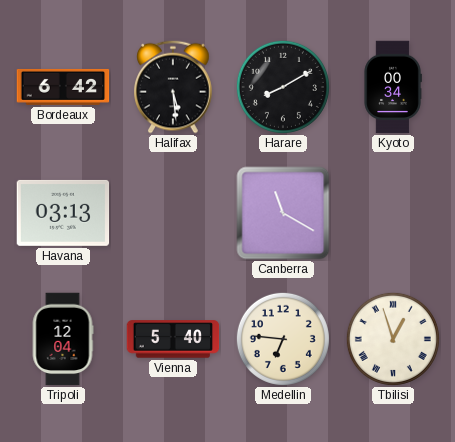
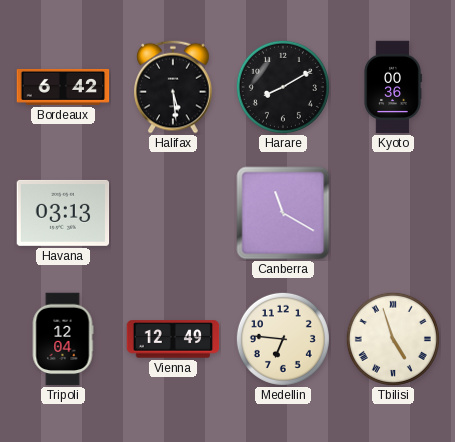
Kyoto: 00:34 -> 00:36 (393, 87)
Vienna: 5:40 -> 12:49 (173, 339)
Tbilisi: 12:57 -> 4:57 (393, 339)
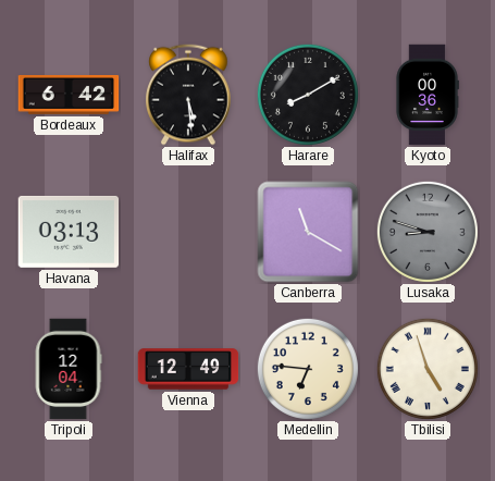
Lusaka: none -> 8:48 (428, 232)
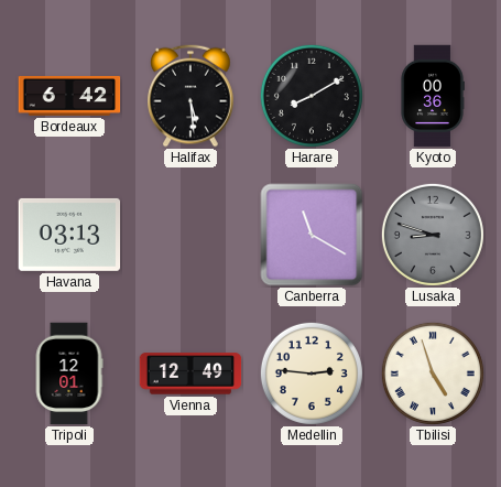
Tripoli: 12:04 -> 12:01 (69, 374)
Medellin: 6:46 -> 2:46 (312, 374)
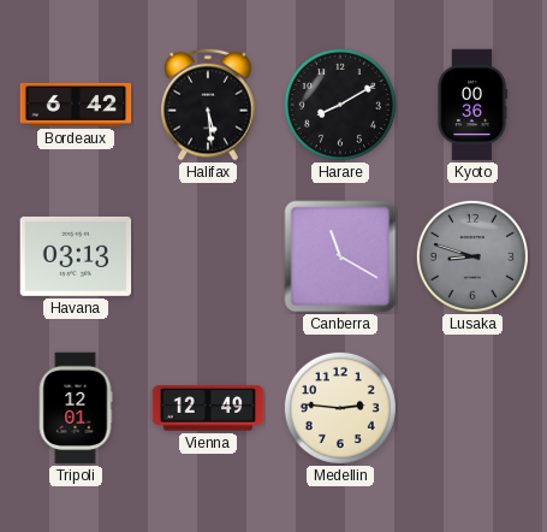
Tbilisi: 4:57 -> none (433, 374)
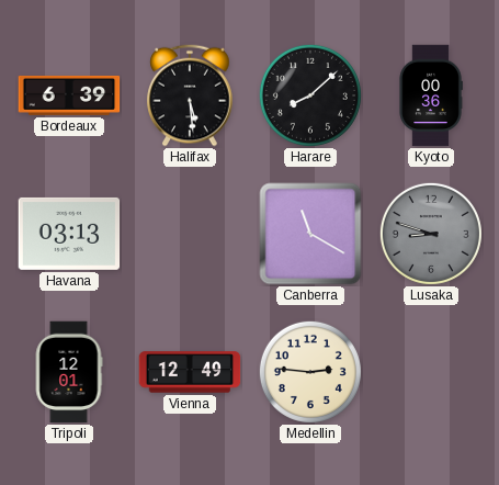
Bordeaux: 6:42 -> 6:39 (69, 95)
Harare: 8:10 -> 8:08 (310, 95)
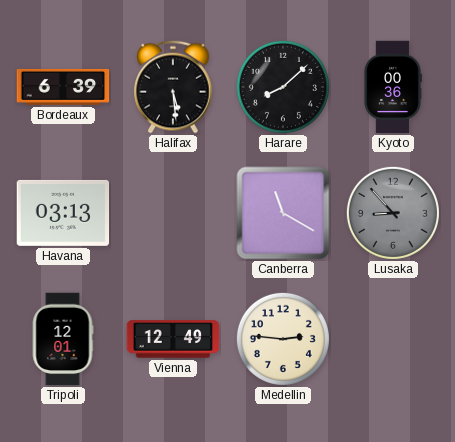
Lusaka: 8:48 -> 8:53 (393, 213)
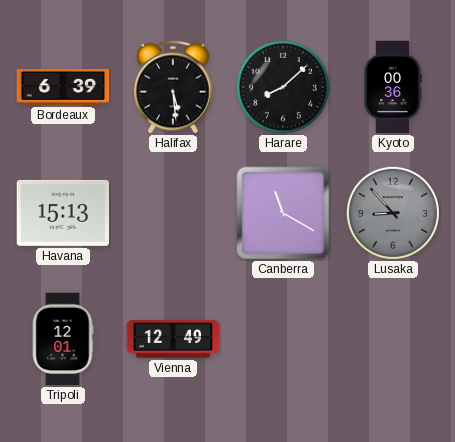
Havana: 03:13 -> 15:13 (63, 213)
Medellin: 2:46 -> none (283, 339)
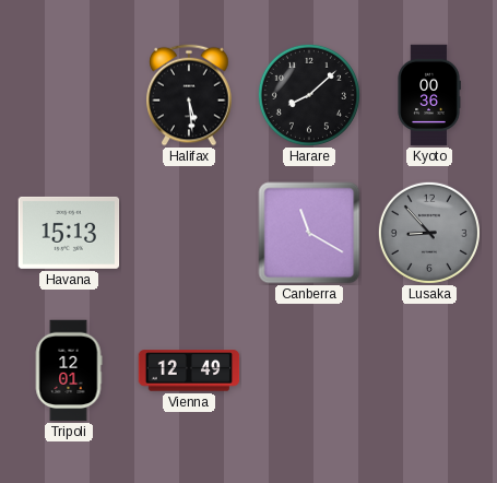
Bordeaux: 6:39 -> none (63, 87)
